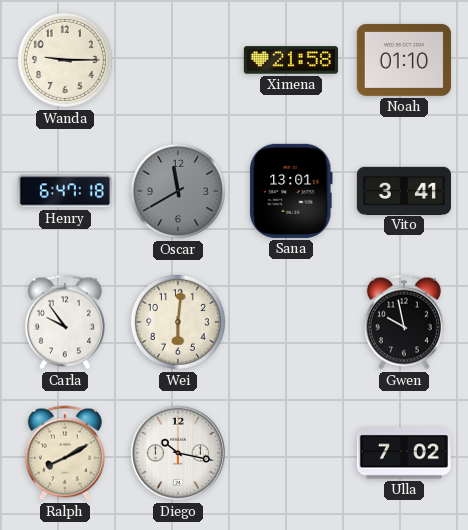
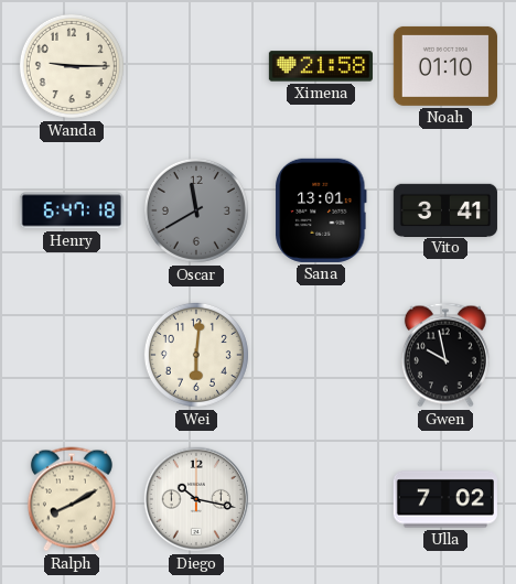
Carla: 9:54 -> none (65, 322)
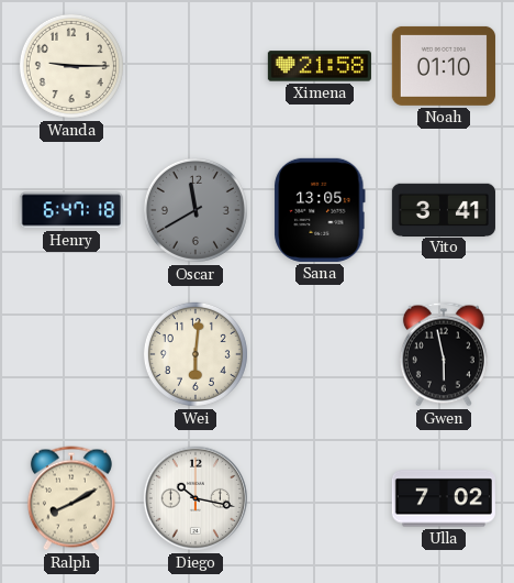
Sana: 13:01 -> 13:05 (320, 210)
Gwen: 9:58 -> 5:58 (444, 354)
